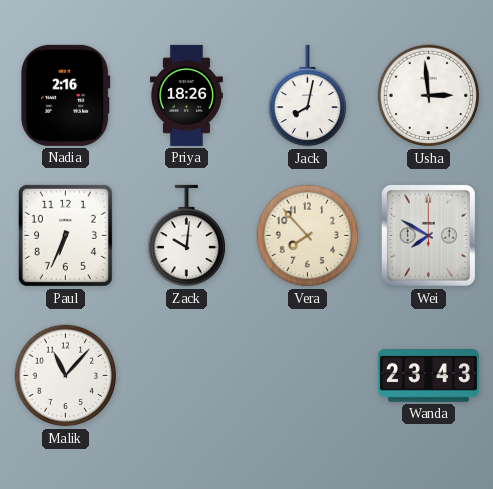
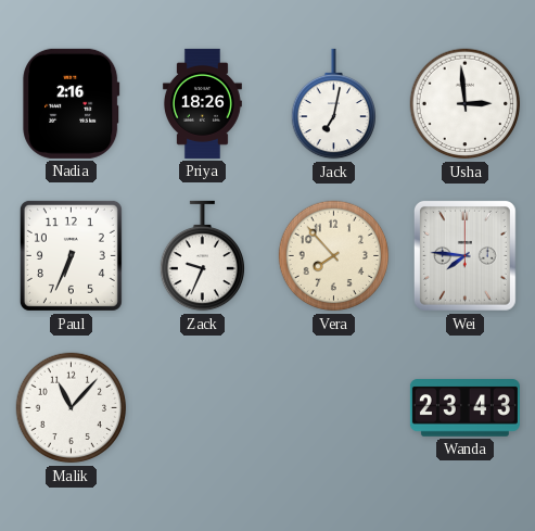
Jack: 8:02 -> 7:02 (333, 104)
Zack: 10:01 -> 9:34 (202, 256)
Wei: 7:50 -> 7:46 (464, 255)
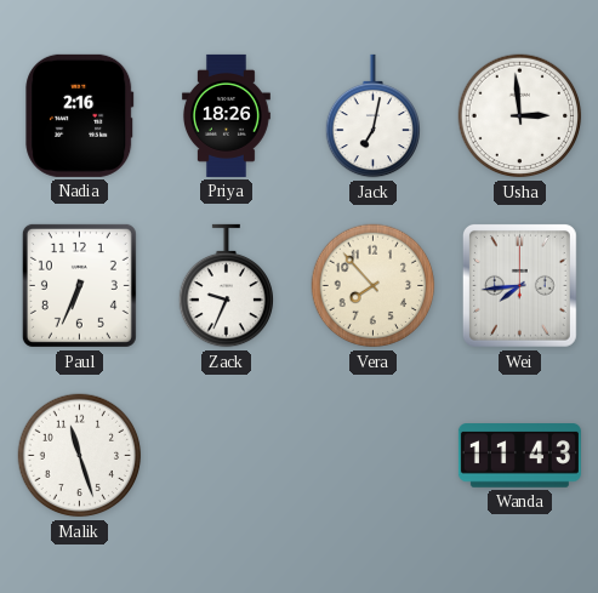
Wei: 7:46 -> 7:44 (519, 285)
Malik: 11:07 -> 11:27 (80, 456)
Wanda: 23:43 -> 11:43 (519, 456)
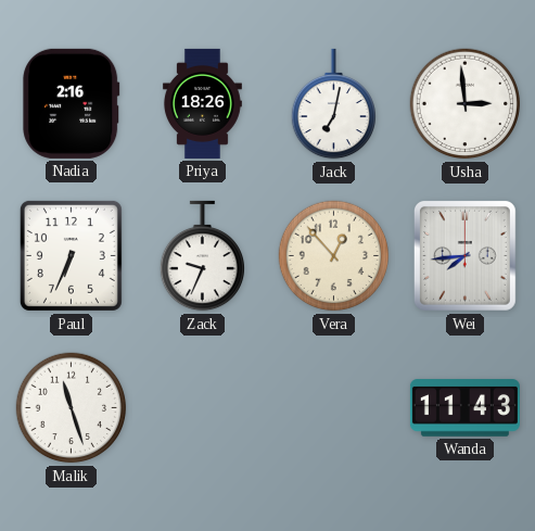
Vera: 7:53 -> 12:53 (334, 256)
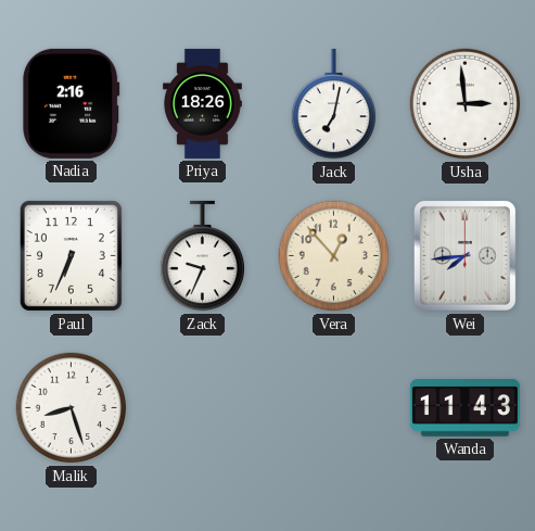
Malik: 11:27 -> 8:27 (72, 408)
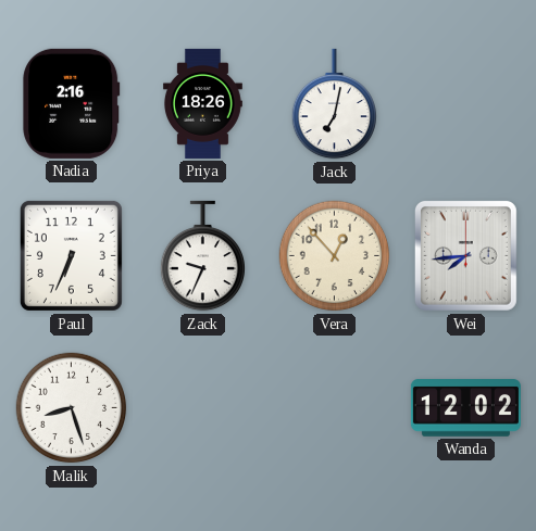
Usha: 2:59 -> none (466, 104)
Wanda: 11:43 -> 12:02 (465, 408)
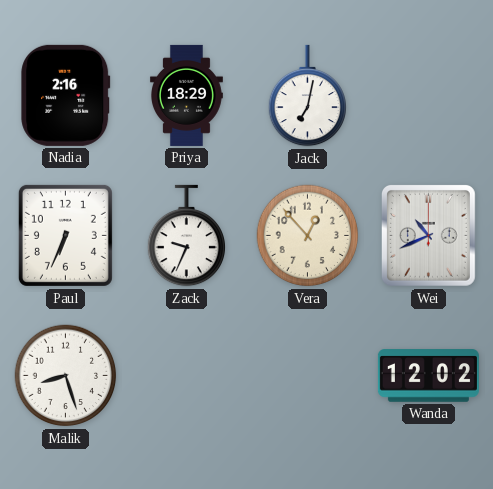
Priya: 18:26 -> 18:29 (186, 95)
Wei: 7:44 -> 10:41 (428, 235)
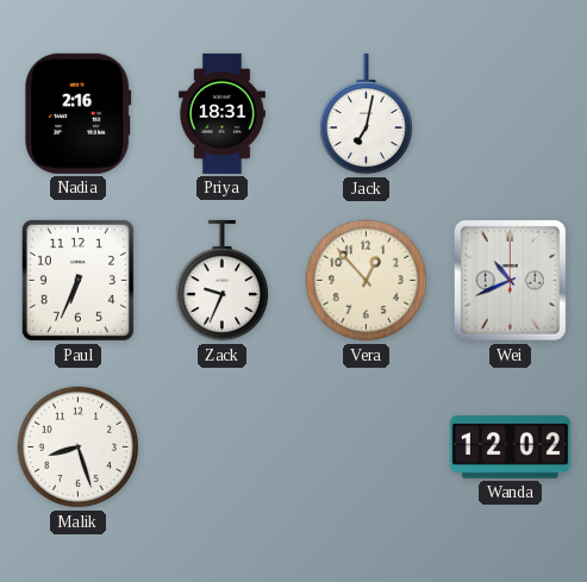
Priya: 18:29 -> 18:31 (221, 113)
